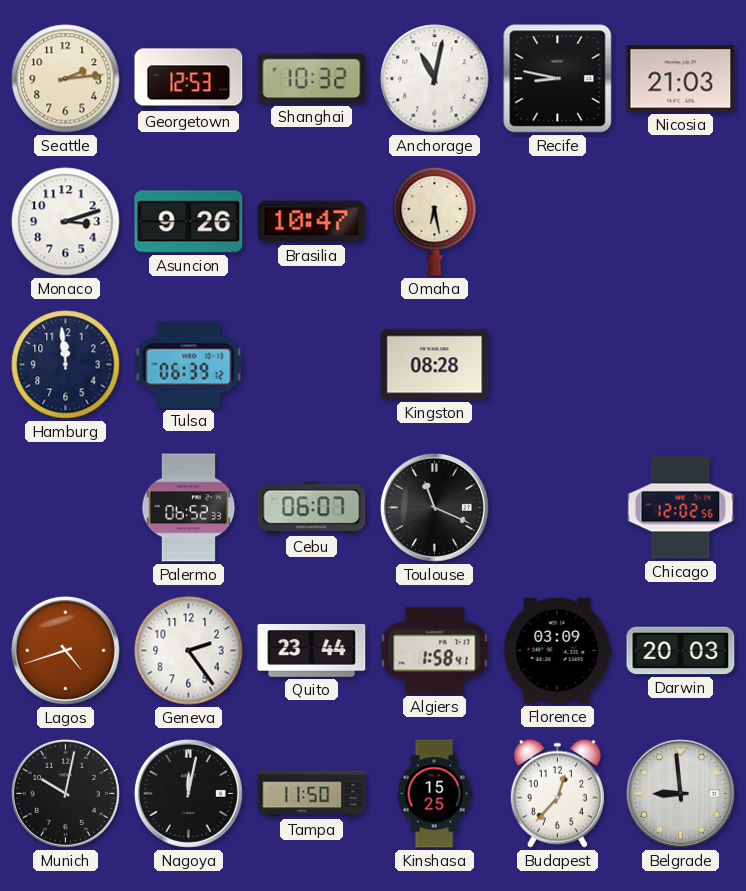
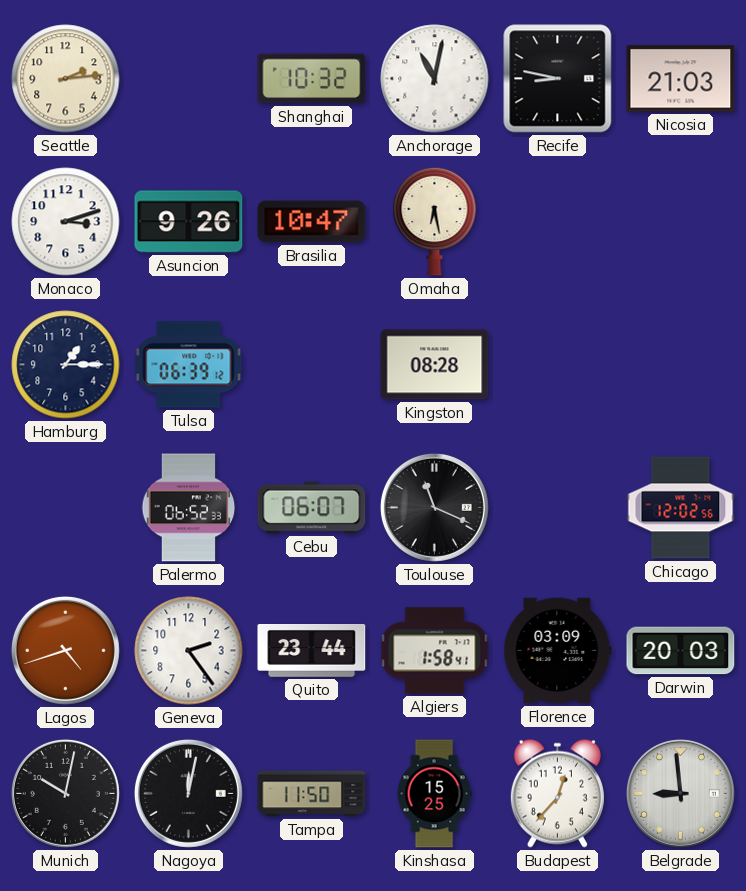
Georgetown: 12:53 -> none (189, 79)
Hamburg: 11:59 -> 1:15 (66, 365)
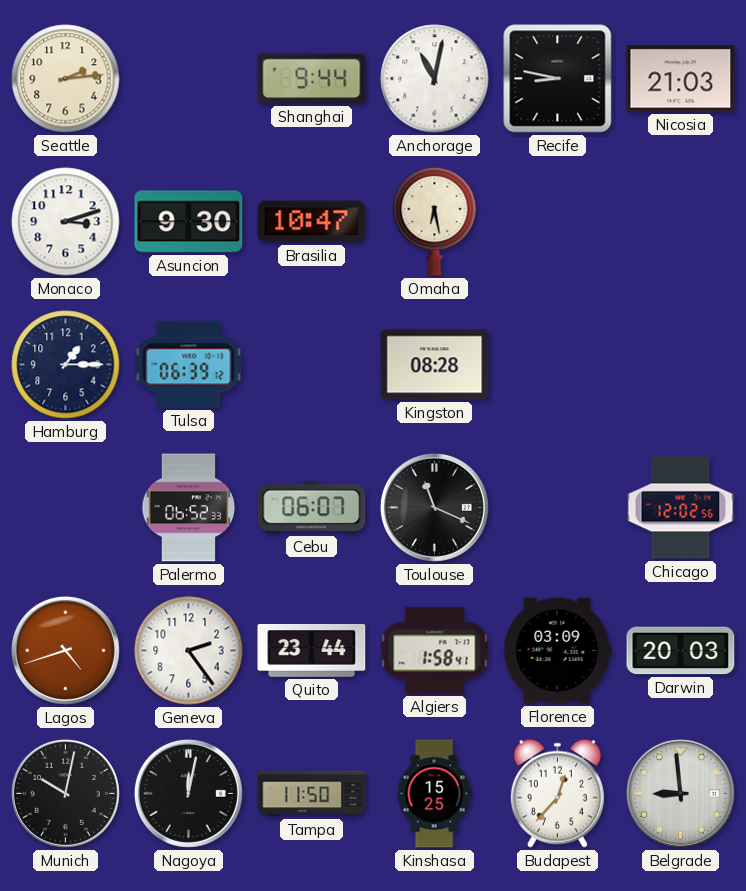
Shanghai: 10:32 -> 9:44 (312, 79)
Asuncion: 9:26 -> 9:30 (189, 222)
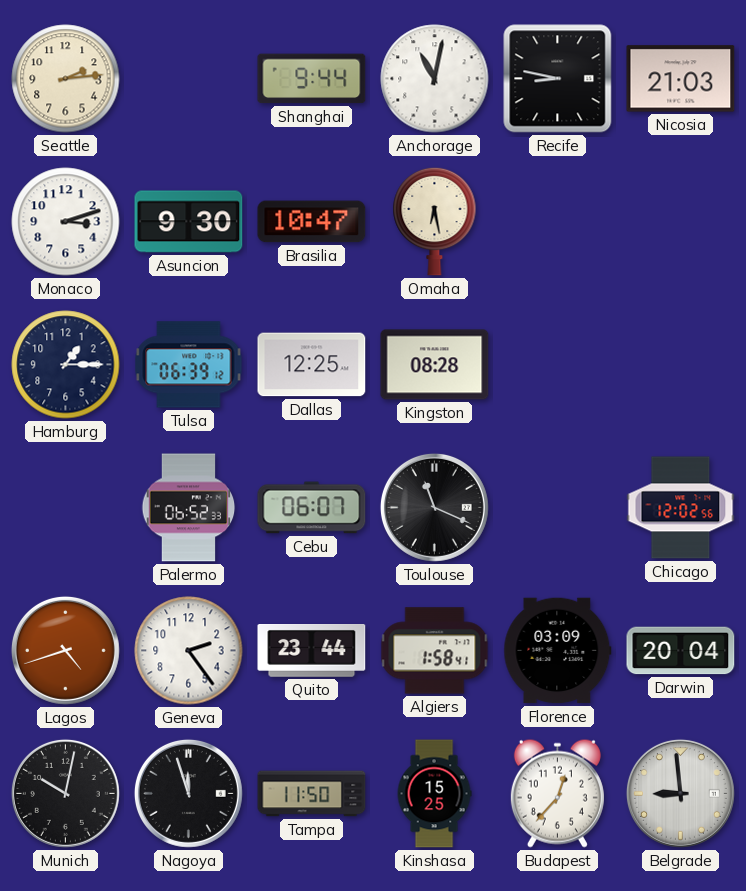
Dallas: none -> 12:25 (312, 365)
Darwin: 20:03 -> 20:04 (681, 651)
Nagoya: 12:02 -> 11:57 (188, 793)
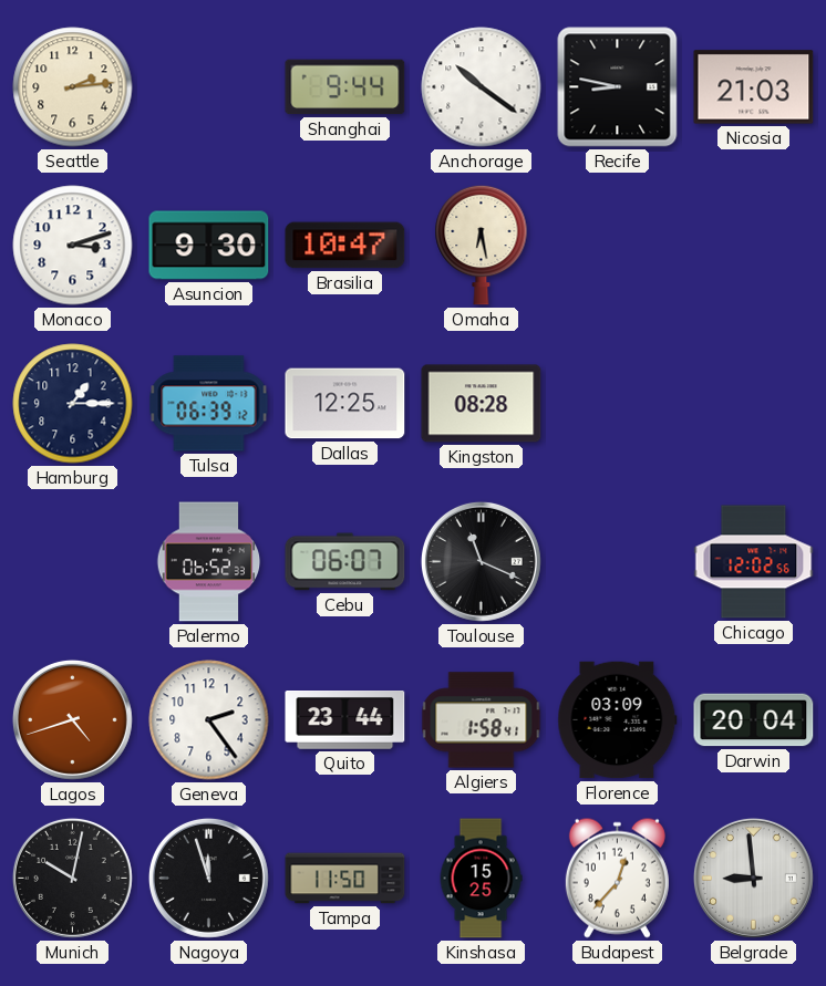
Anchorage: 11:02 -> 10:21 (482, 87)
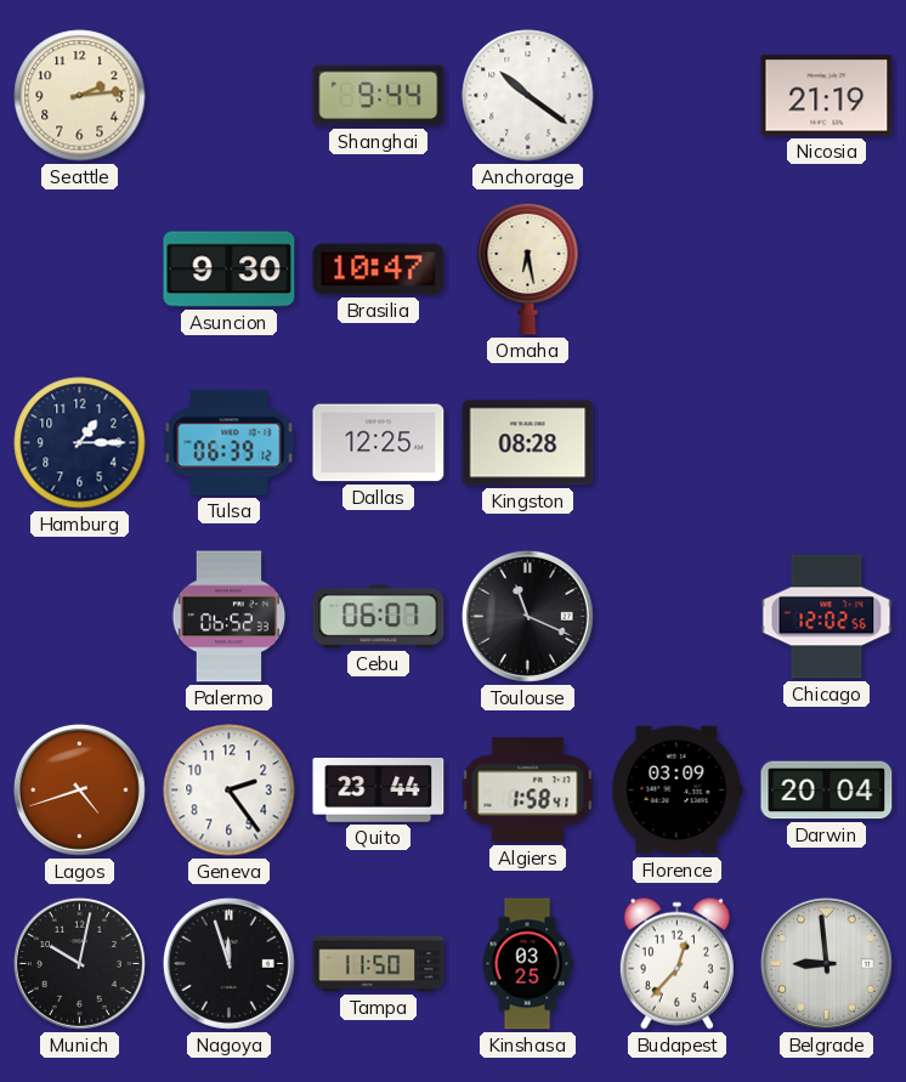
Recife: 8:47 -> none (618, 87)
Nicosia: 21:03 -> 21:19 (827, 96)
Monaco: 3:12 -> none (73, 246)
Kinshasa: 15:25 -> 03:25 (527, 964)
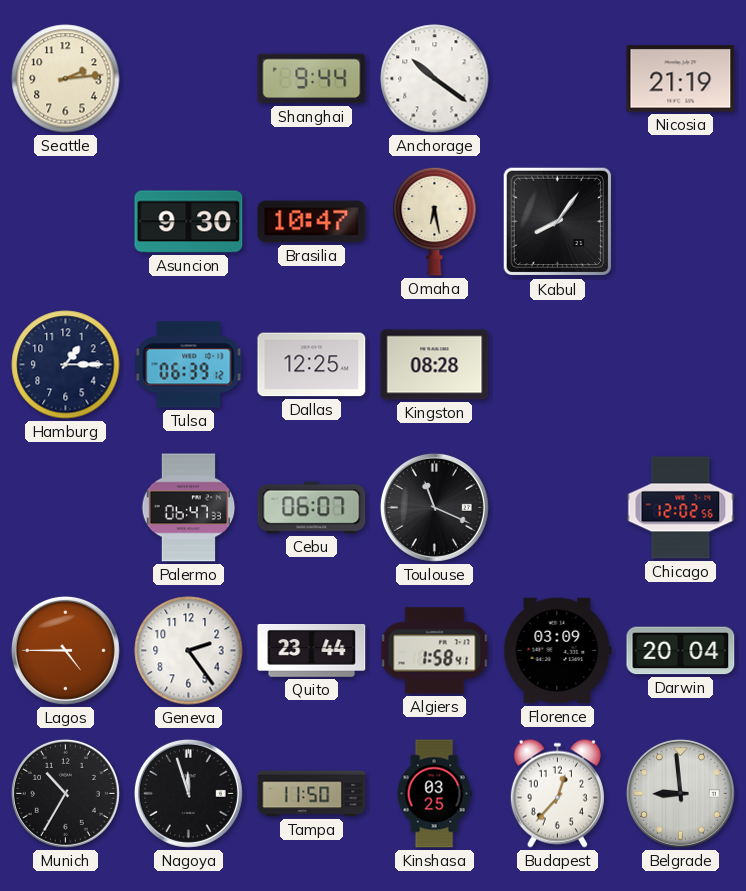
Kabul: none -> 8:06 (558, 222)
Palermo: 06:52 -> 06:47 (189, 508)
Lagos: 4:42 -> 4:45 (65, 650)
Munich: 10:02 -> 10:35 (65, 793)
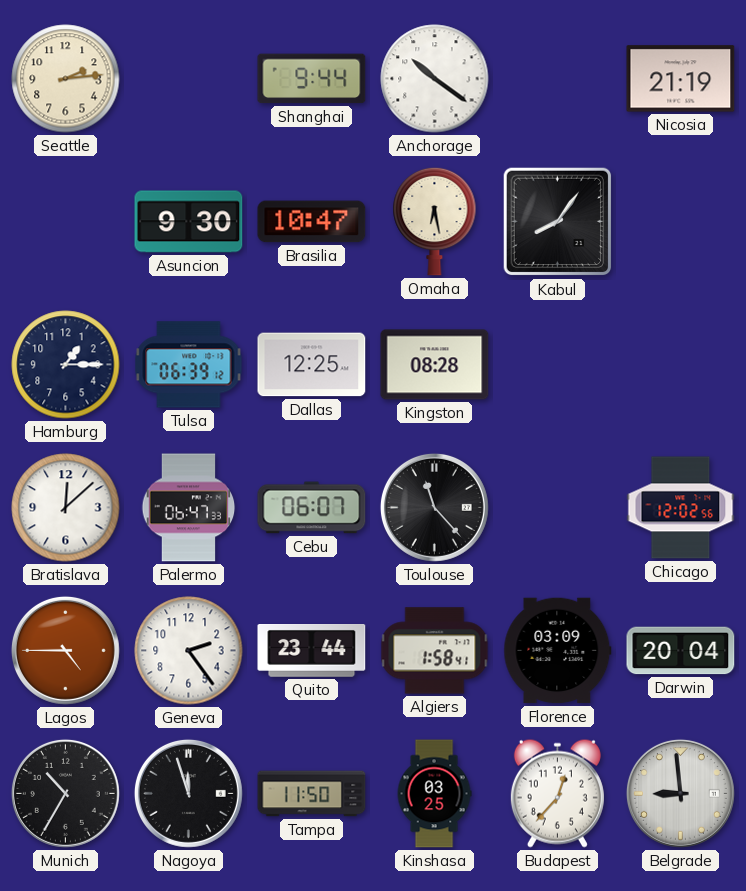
Bratislava: none -> 12:08 (66, 508)
Toulouse: 11:19 -> 11:23 (434, 507)
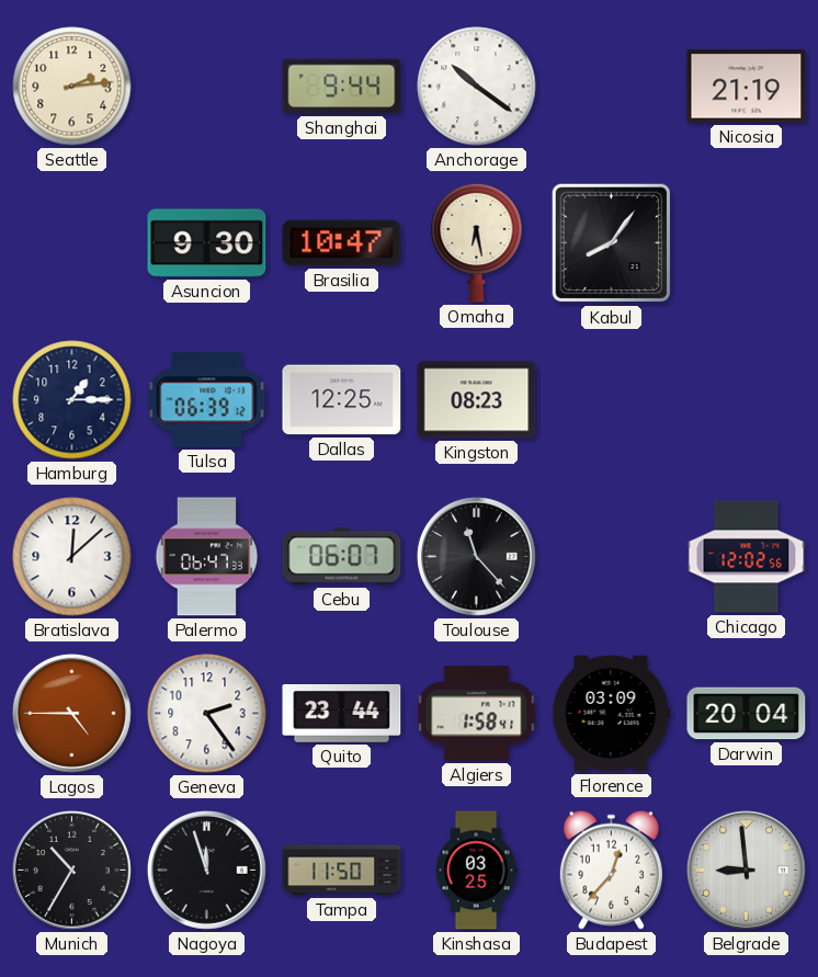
Kingston: 08:28 -> 08:23 (477, 400)
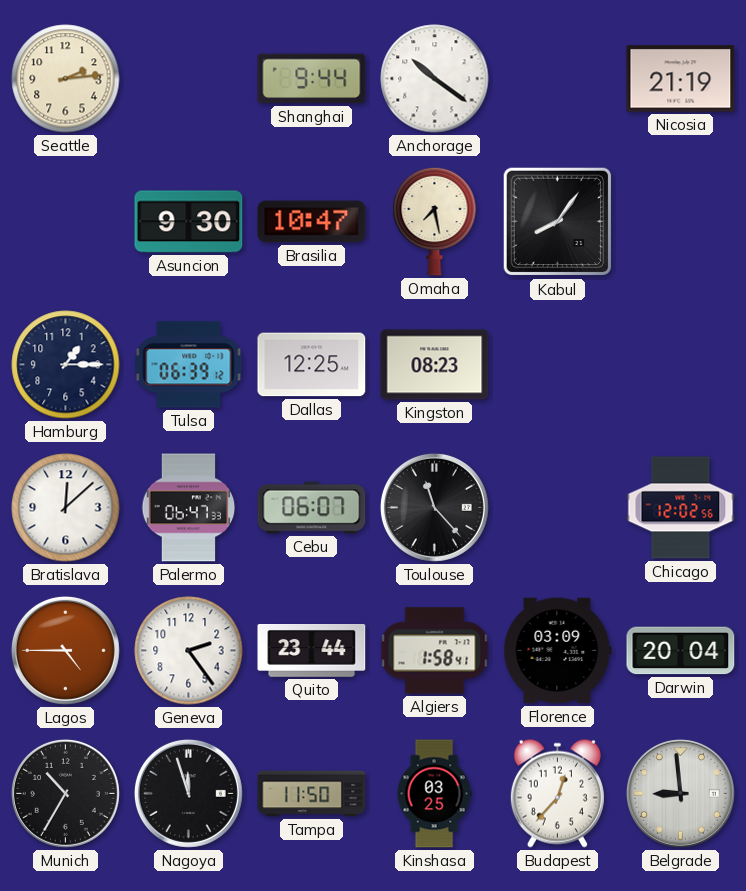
Omaha: 6:28 -> 7:28 (435, 221)
